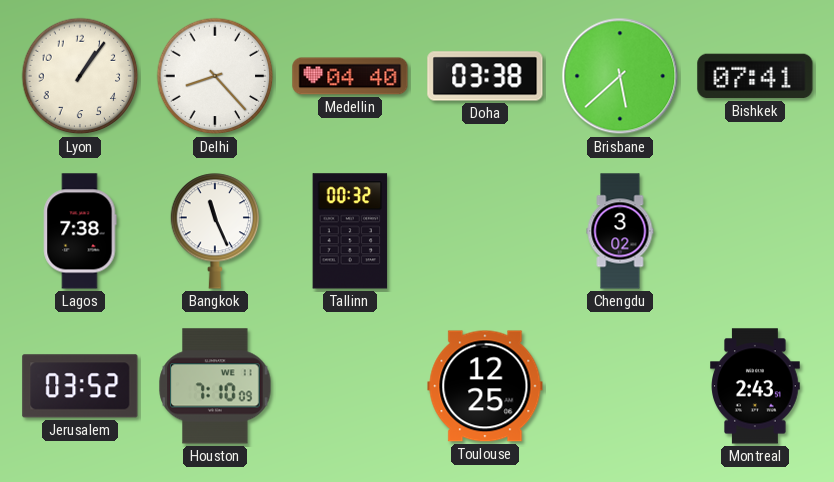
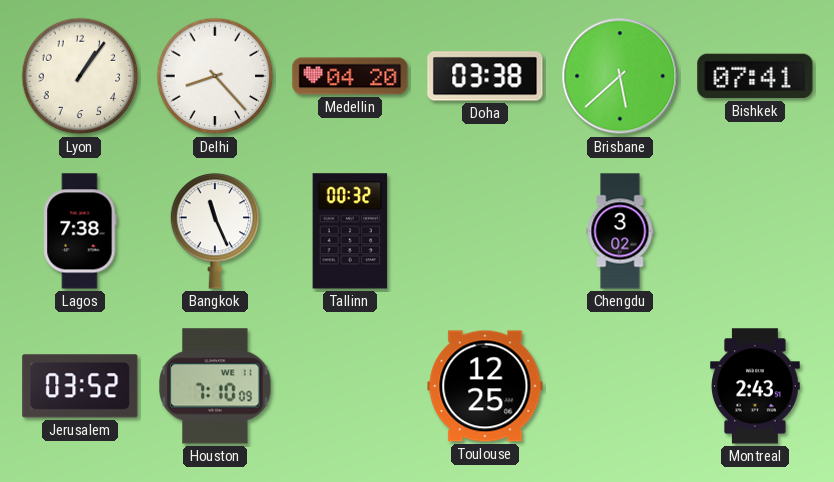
Medellin: 04:40 -> 04:20 (350, 76)
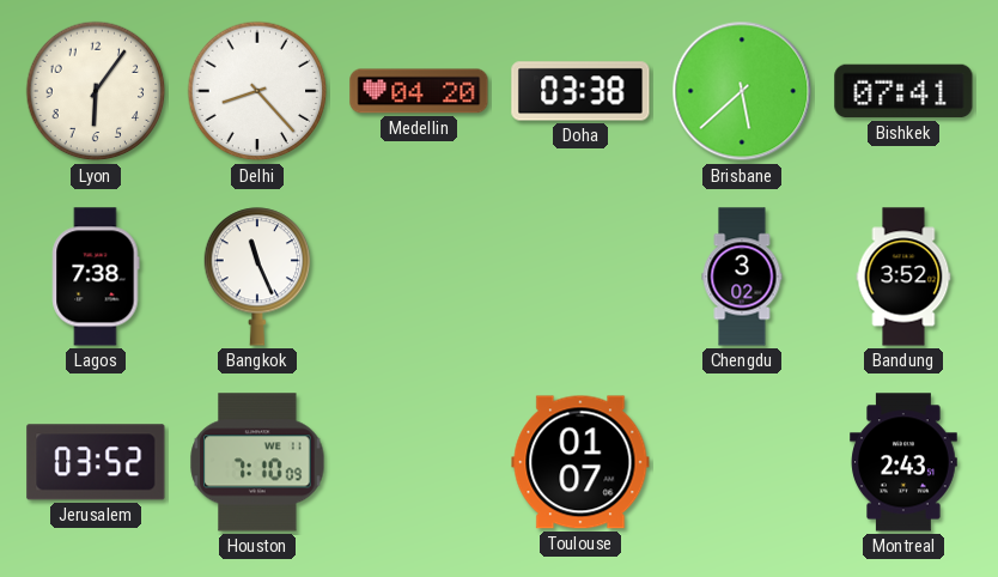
Lyon: 1:06 -> 6:06 (96, 91)
Tallinn: 00:32 -> none (350, 231)
Bandung: none -> 3:52 (903, 277)
Toulouse: 12:25 -> 01:07 (580, 462)
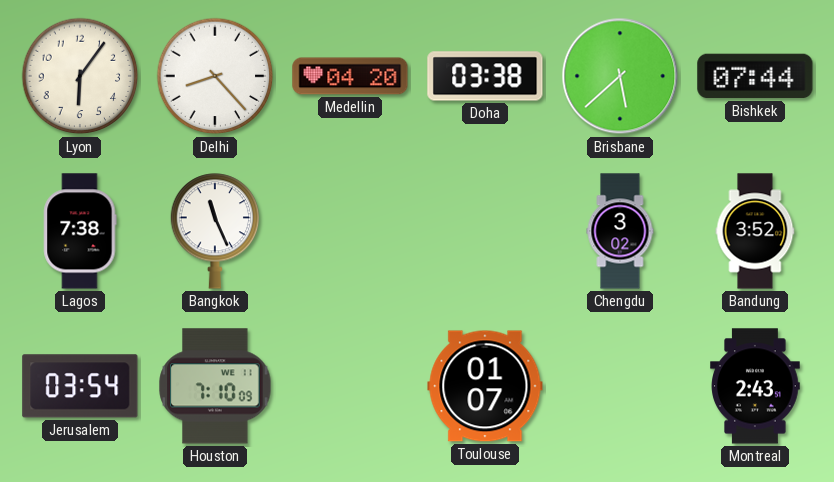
Bishkek: 07:41 -> 07:44 (755, 76)
Jerusalem: 03:52 -> 03:54 (80, 386)
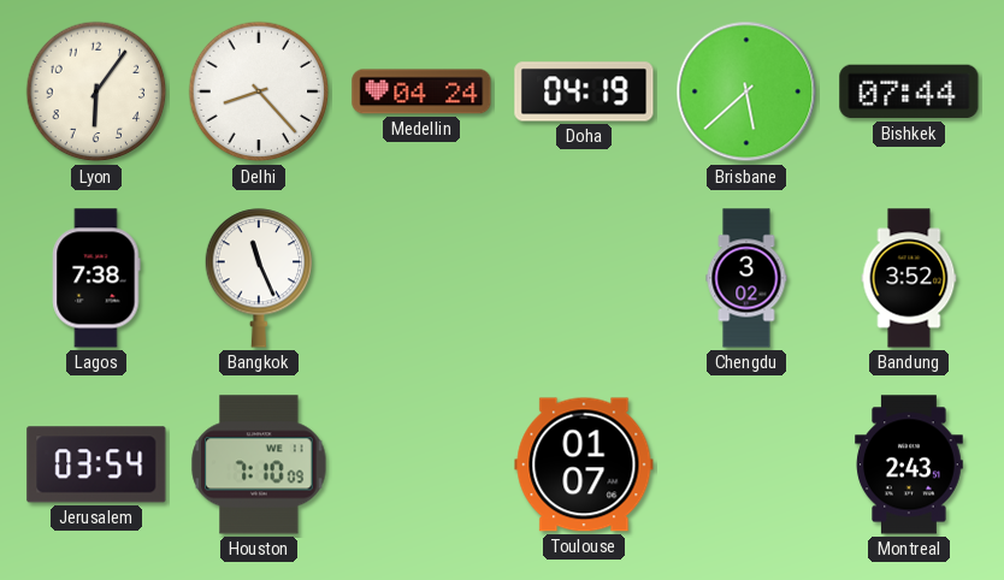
Medellin: 04:20 -> 04:24 (421, 91)
Doha: 03:38 -> 04:19 (584, 91)
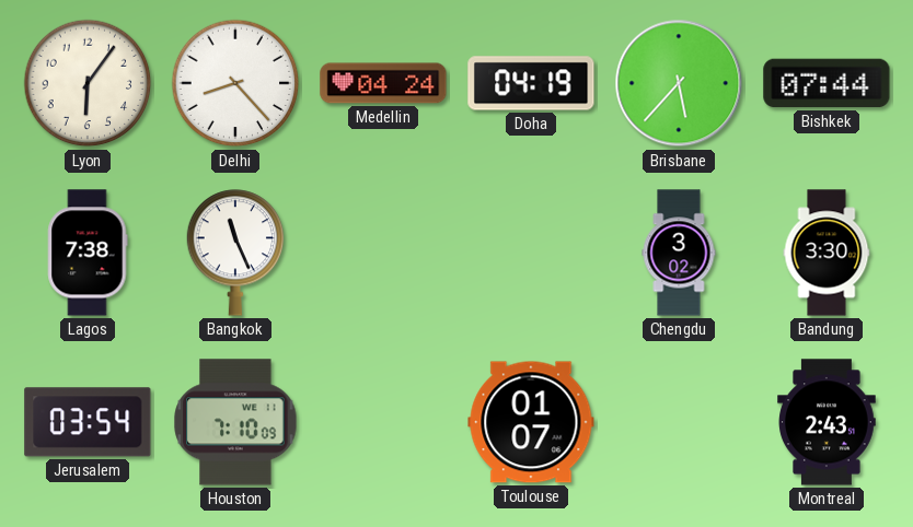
Brisbane: 5:38 -> 5:37 (679, 83)
Bandung: 3:52 -> 3:30 (827, 253)
